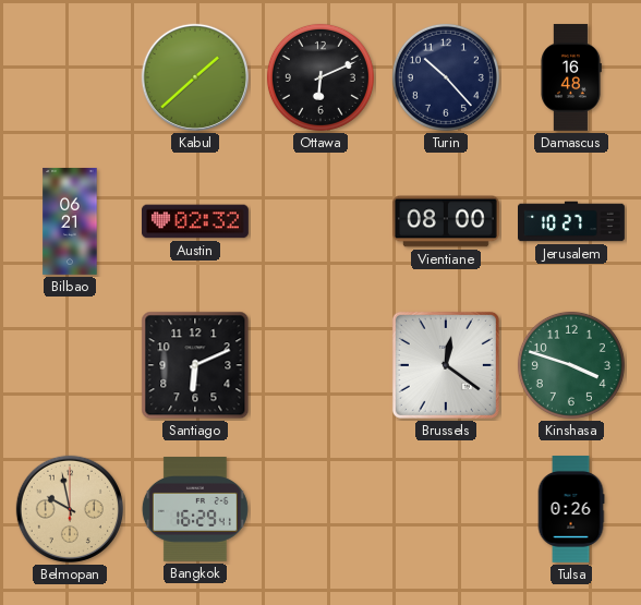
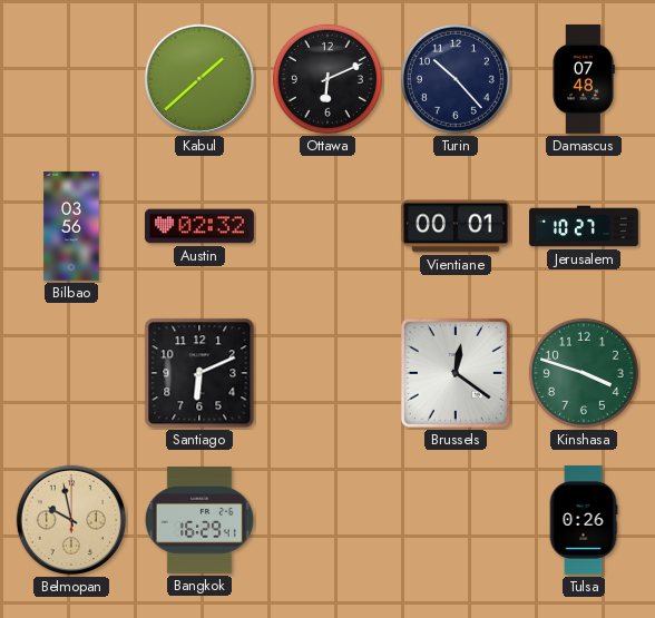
Damascus: 16:48 -> 07:48 (584, 79)
Bilbao: 06:21 -> 03:56 (71, 226)
Vientiane: 08:00 -> 00:01 (456, 226)
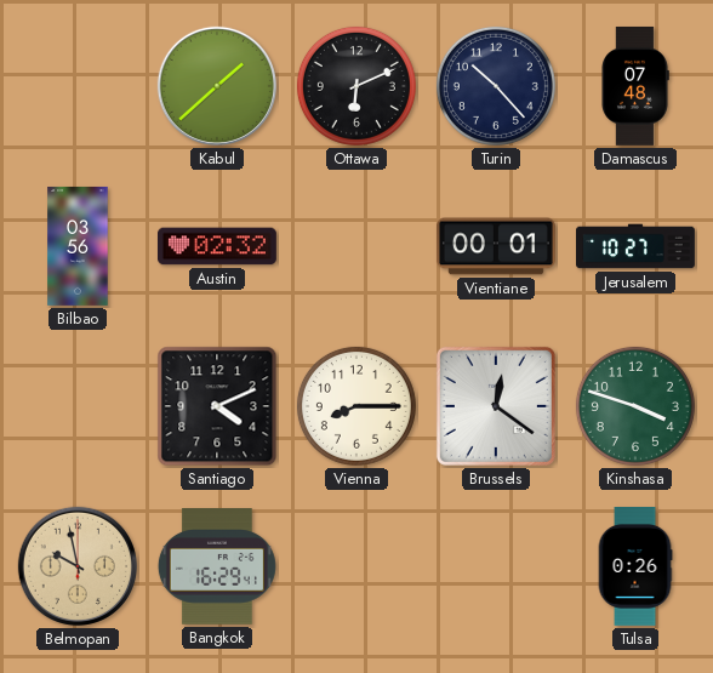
Santiago: 6:11 -> 4:11 (217, 406)
Vienna: none -> 8:15 (356, 406)
